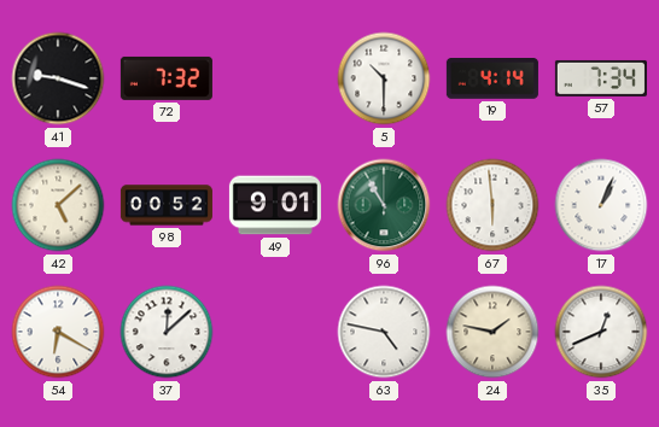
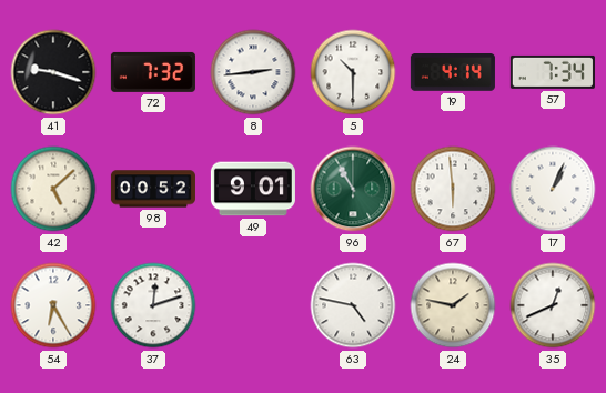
8: none -> 2:44 (253, 72)
54: 6:20 -> 6:25 (53, 305)
37: 12:08 -> 12:12 (153, 305)
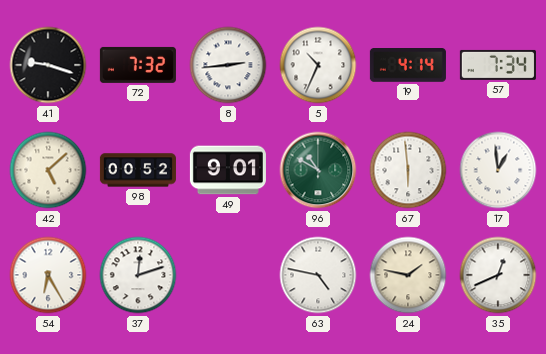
5: 10:30 -> 10:34 (318, 65)
96: 10:55 -> 10:50 (318, 170)
17: 1:04 -> 12:59 (498, 170)
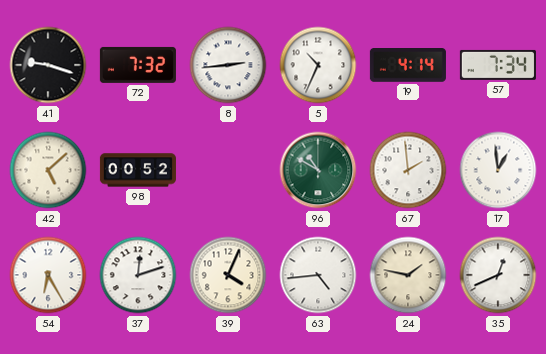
49: 9:01 -> none (228, 170)
67: 5:59 -> 1:59 (408, 170)
39: none -> 4:04 (228, 275)
63: 4:47 -> 4:44 (318, 275)
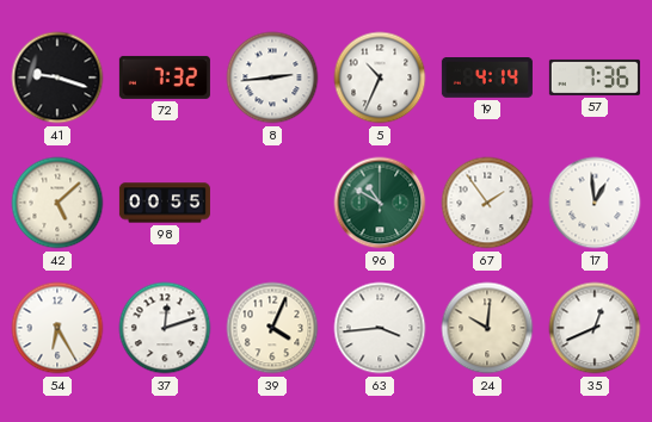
57: 7:34 -> 7:36 (595, 77)
98: 00:52 -> 00:55 (165, 203)
67: 1:59 -> 1:54 (487, 203)
63: 4:44 -> 3:44 (380, 328)
24: 1:47 -> 10:01 (487, 328)
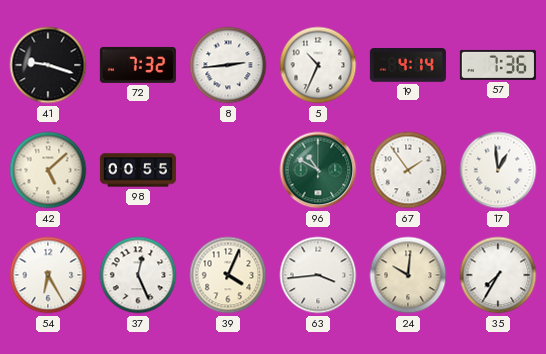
37: 12:12 -> 12:26 (138, 275)
35: 12:41 -> 7:35 (498, 275)
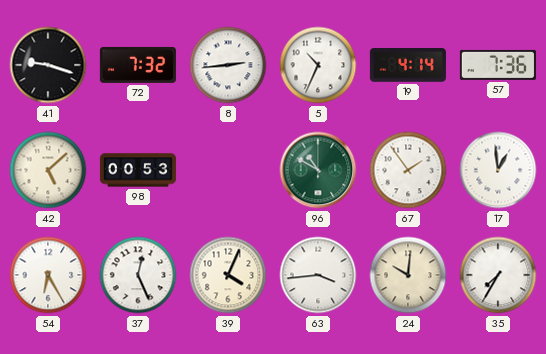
98: 00:55 -> 00:53 (138, 170)
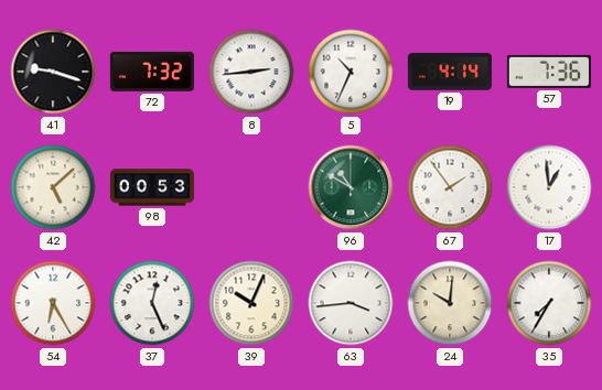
39: 4:04 -> 10:04 (251, 303)
